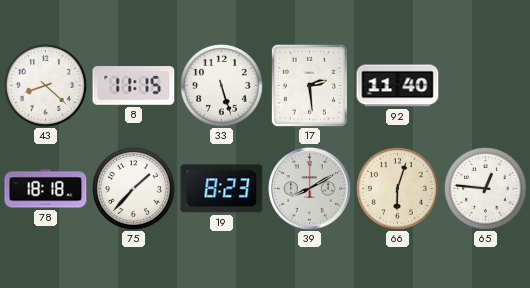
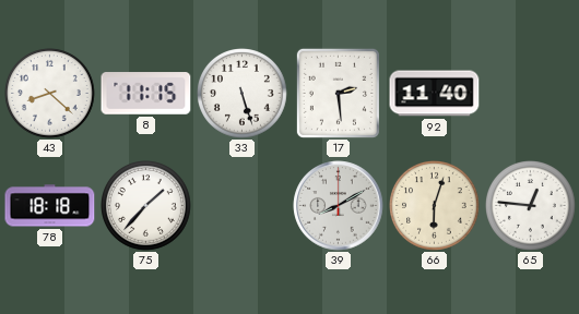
19: 8:23 -> none (222, 189)
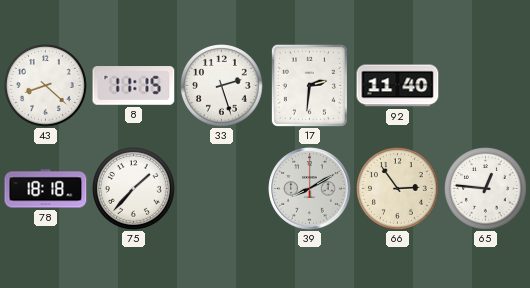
33: 5:27 -> 2:27 (222, 86)
17: 2:29 -> 2:31 (309, 85)
66: 6:03 -> 2:54 (398, 189)
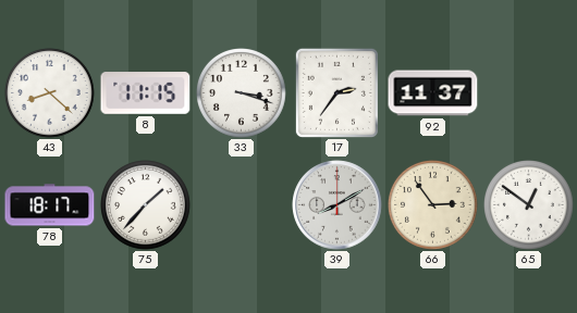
33: 2:27 -> 3:18 (242, 93)
17: 2:31 -> 2:36 (336, 92)
92: 11:40 -> 11:37 (433, 93)
78: 18:18 -> 18:17 (50, 205)
65: 12:46 -> 12:51 (529, 205)
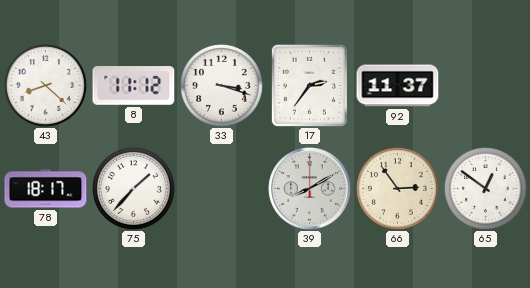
8: 11:15 -> 11:12 (134, 86)
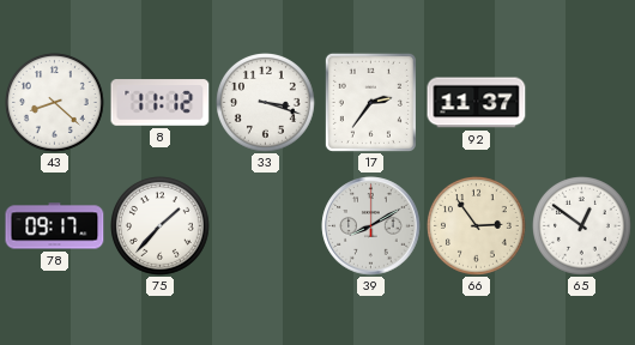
78: 18:17 -> 09:17 (55, 226)
